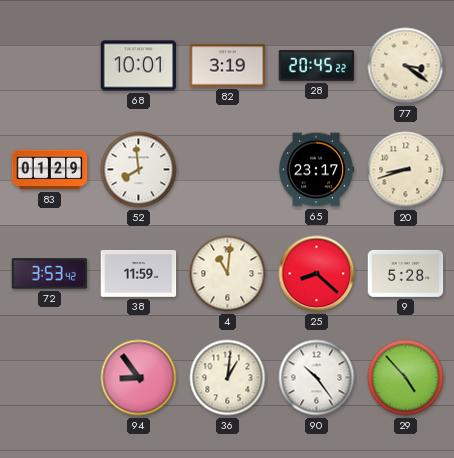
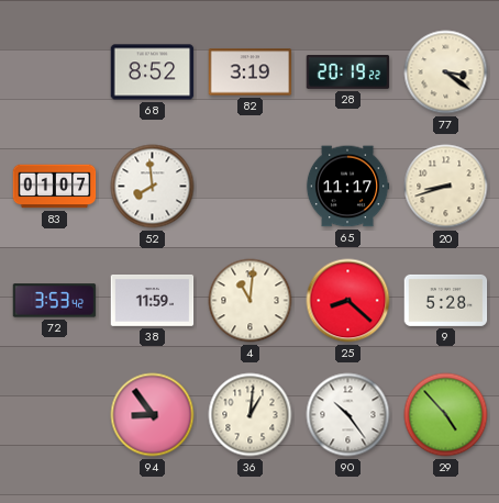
68: 10:01 -> 8:52 (153, 72)
28: 20:45 -> 20:19 (348, 72)
83: 01:29 -> 01:07 (55, 187)
65: 23:17 -> 11:17 (347, 187)
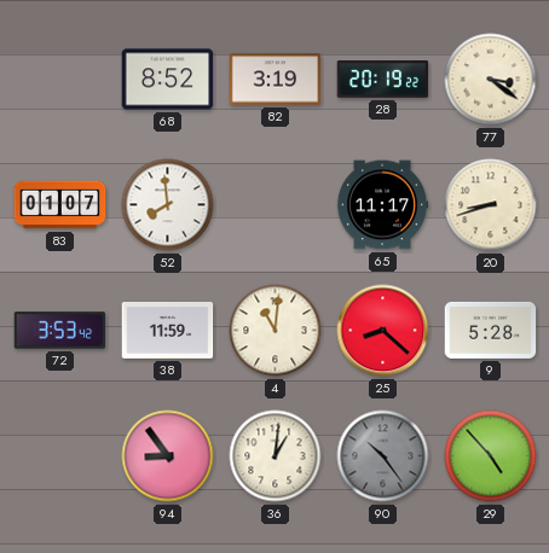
90 dial: white -> grey (383, 456)
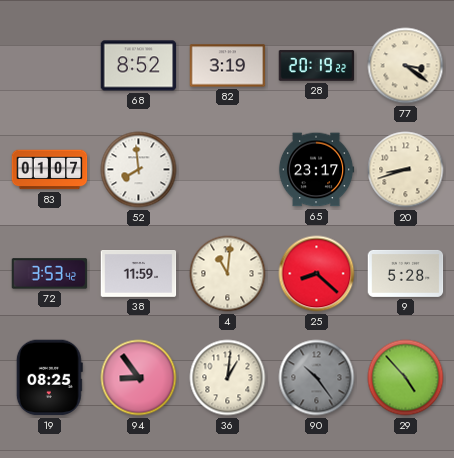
65: 11:17 -> 23:17 (316, 170)
19: none -> 08:25 (49, 378)
